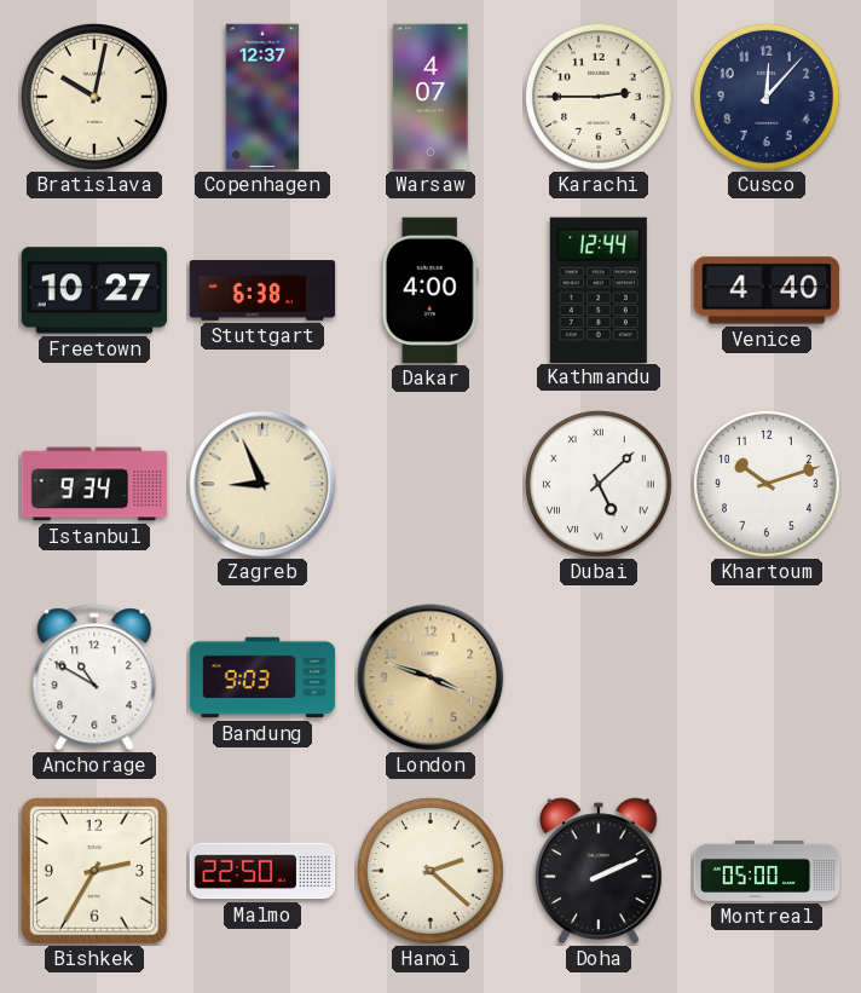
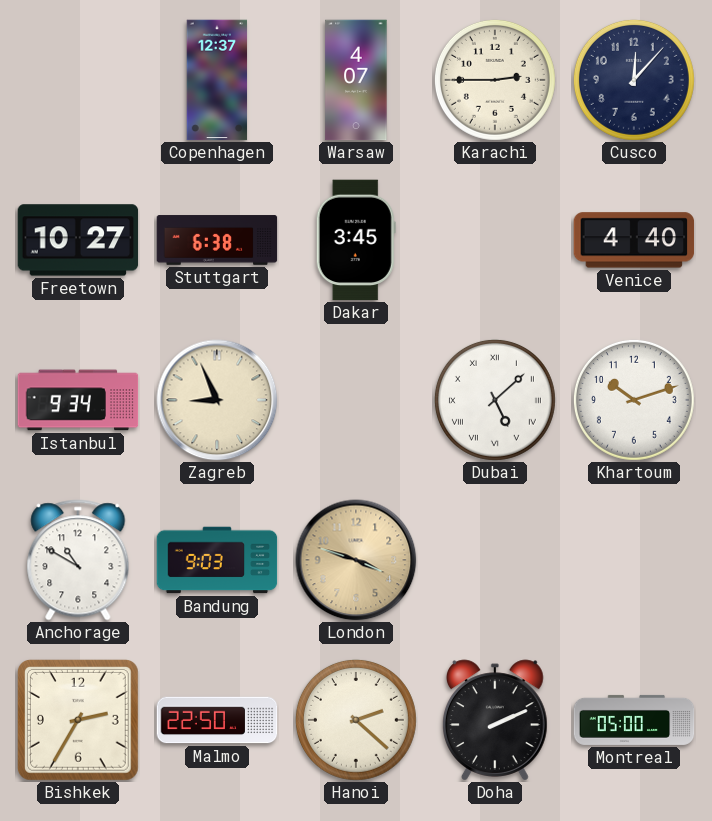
Bratislava: 10:02 -> none (94, 97)
Dakar: 4:00 -> 3:45 (356, 240)
Kathmandu: 12:44 -> none (599, 289)
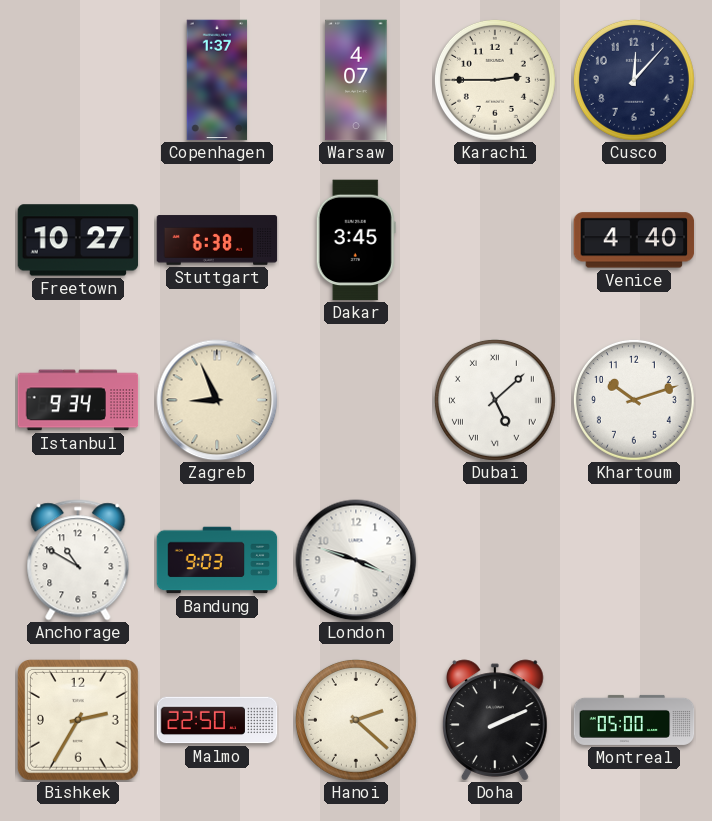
Copenhagen: 12:37 -> 1:37 (217, 80)
London dial: champagne -> white (356, 560)
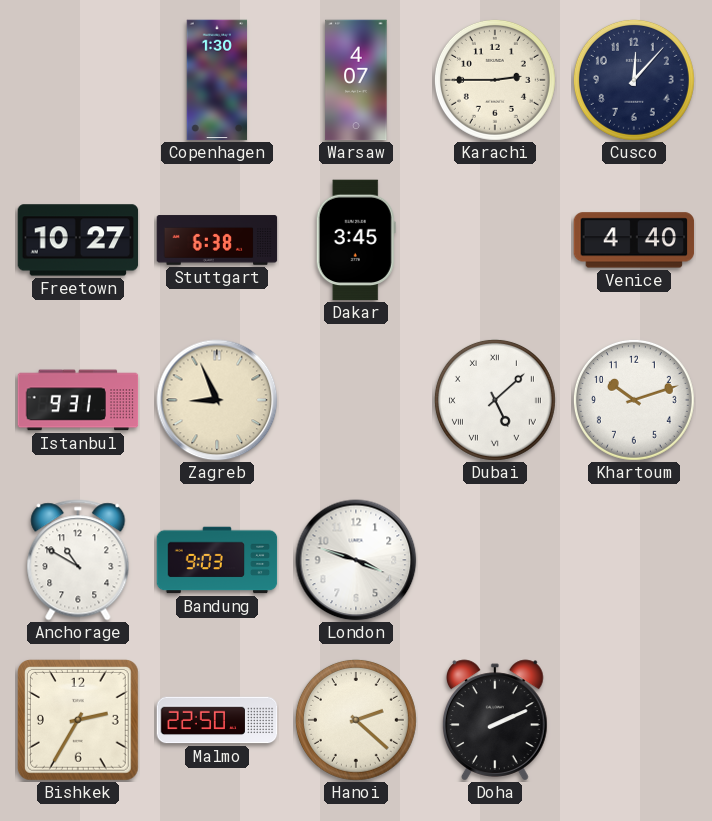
Copenhagen: 1:37 -> 1:30 (217, 80)
Istanbul: 9:34 -> 9:31 (78, 400)
Montreal: 05:00 -> none (634, 720)
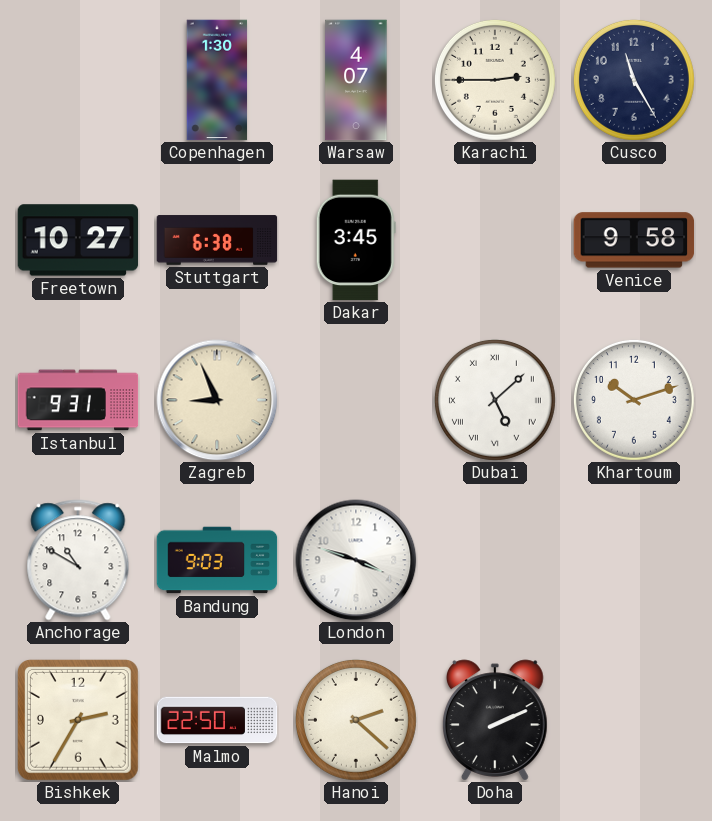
Cusco: 12:07 -> 11:25 (634, 80)
Venice: 4:40 -> 9:58 (634, 240)
